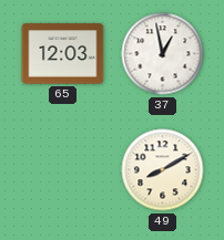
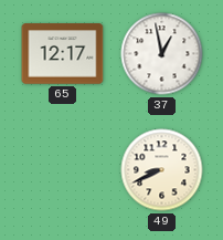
65: 12:03 -> 12:17 (63, 54)
49: 8:10 -> 8:41 (162, 170)
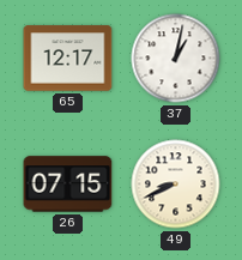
37: 12:58 -> 1:02 (176, 59)
26: none -> 07:15 (68, 185)
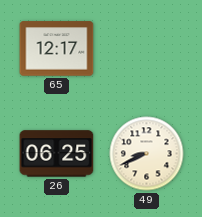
37: 1:02 -> none (176, 59)
26: 07:15 -> 06:25 (57, 154)
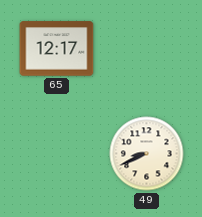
26: 06:25 -> none (57, 154)
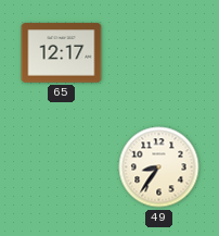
49: 8:41 -> 8:36 (159, 167)
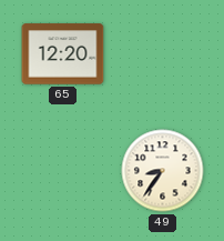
65: 12:17 -> 12:20 (63, 54)
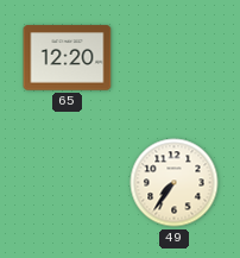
49: 8:36 -> 7:36 (175, 183)
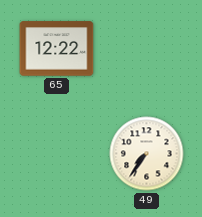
65: 12:20 -> 12:22 (57, 49)
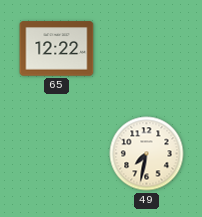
49: 7:36 -> 7:32 (147, 154)
